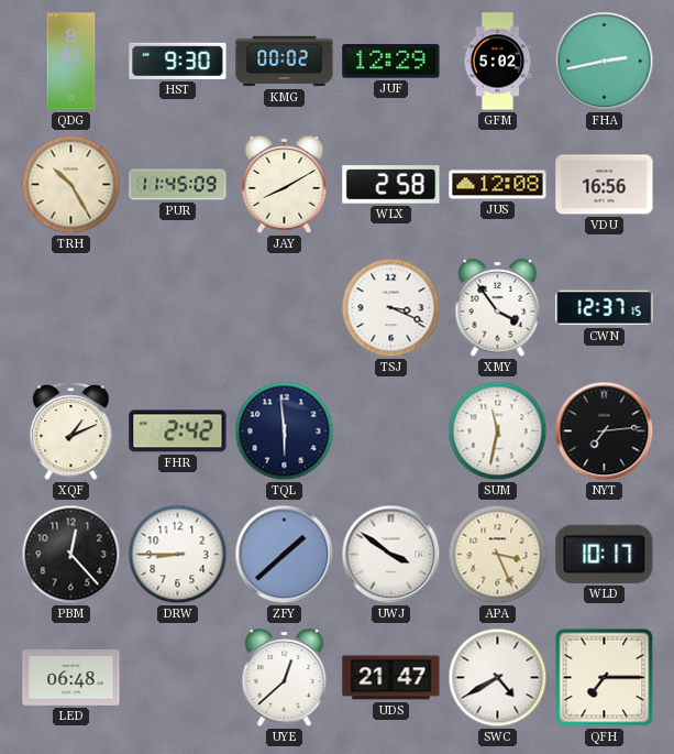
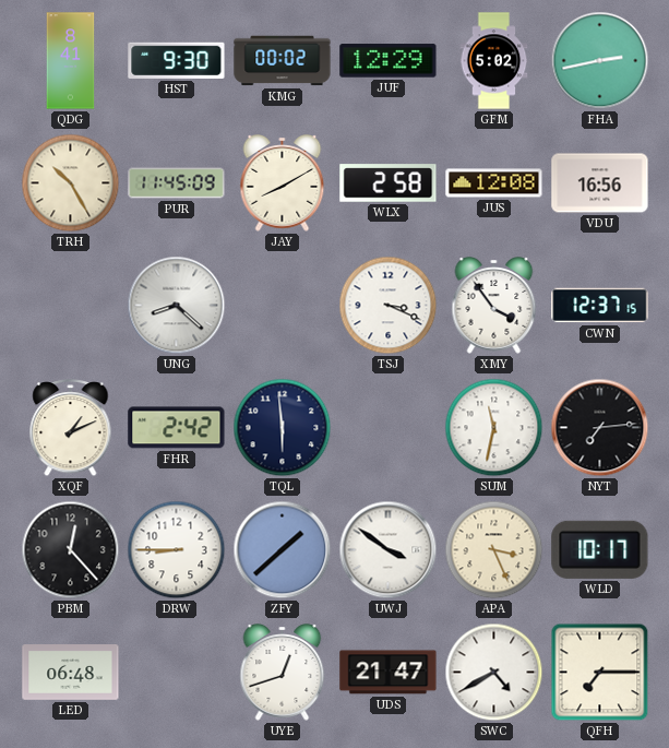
UNG: none -> 8:22 (177, 306)
UYE: 12:38 -> 12:42 (283, 673)
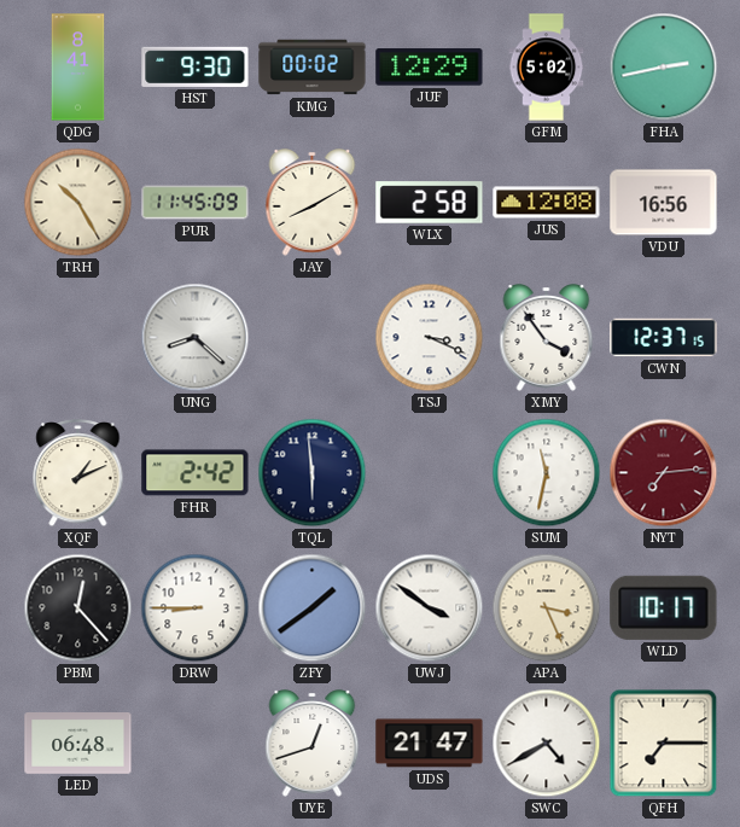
NYT dial: black -> burgundy (664, 473)
ZFY: 1:38 -> 1:39 (313, 608)
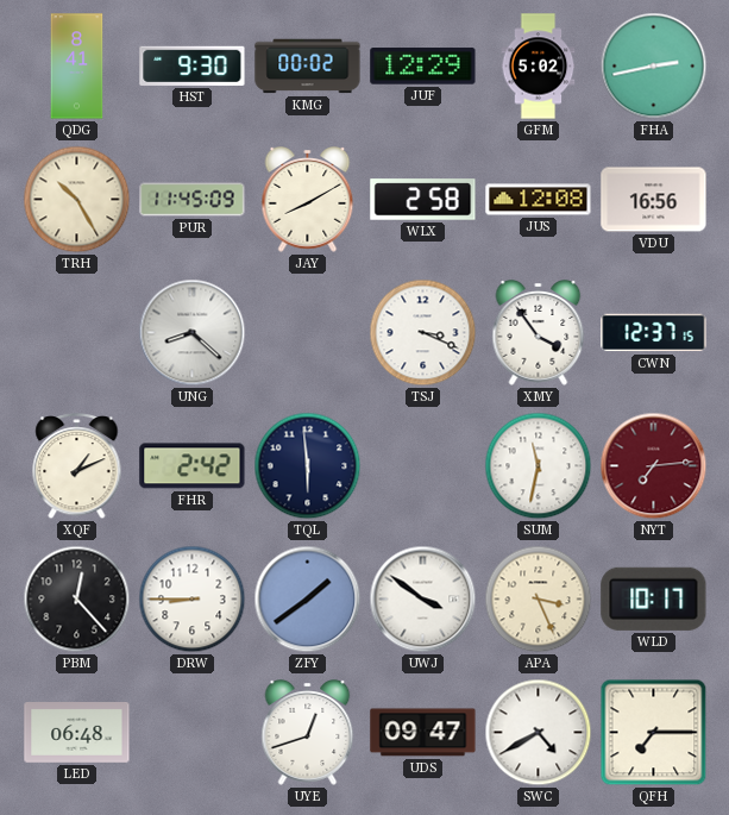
UDS: 21:47 -> 09:47 (423, 733)
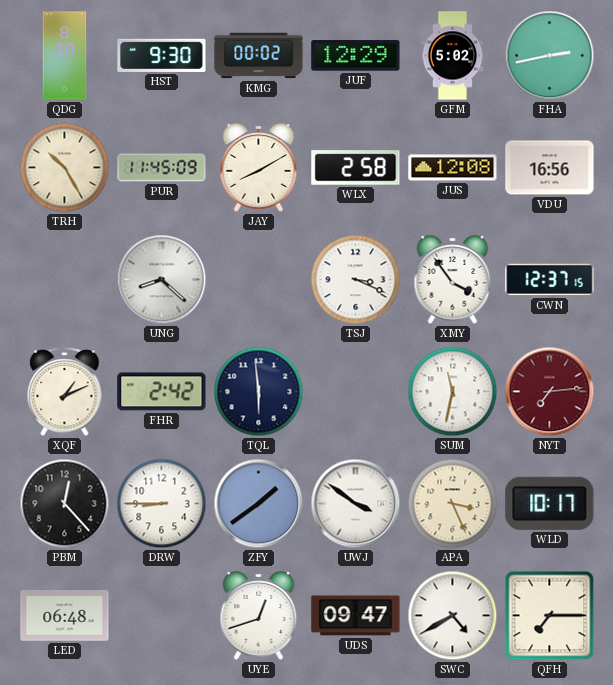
QDG: 8:41 -> 8:10 (65, 56)
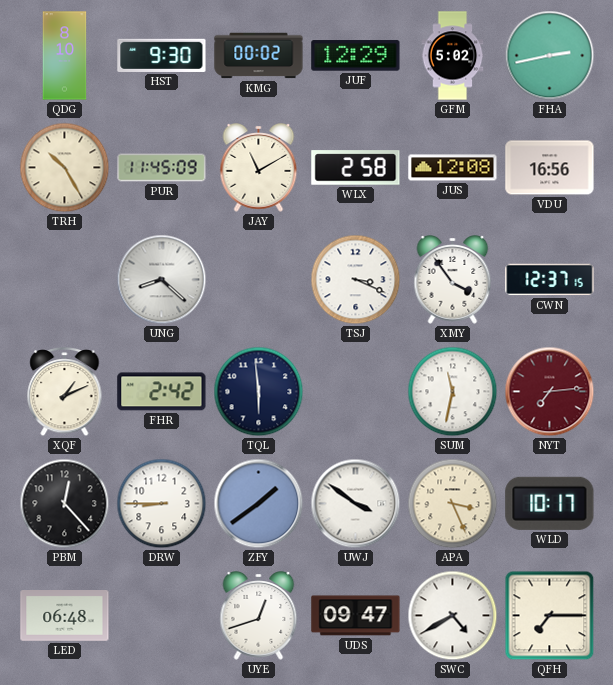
JAY: 8:10 -> 11:10 (259, 168)
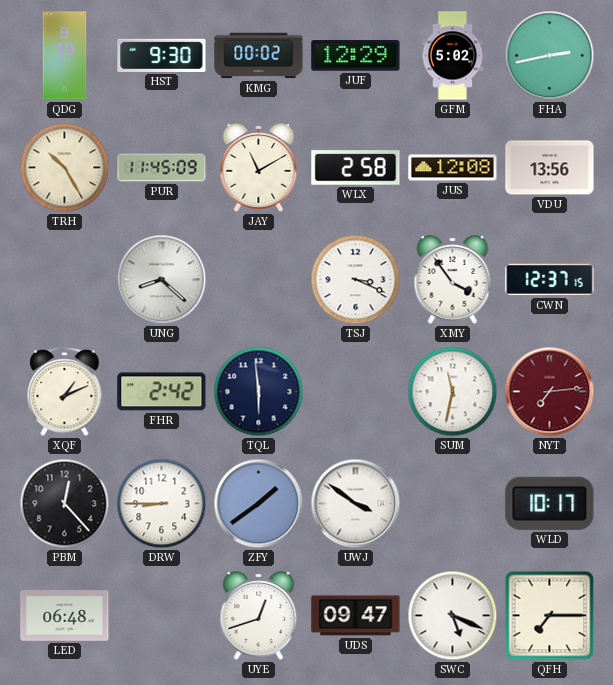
VDU: 16:56 -> 13:56 (550, 168)
APA: 3:26 -> none (453, 504)
SWC: 4:40 -> 5:19 (453, 616)
